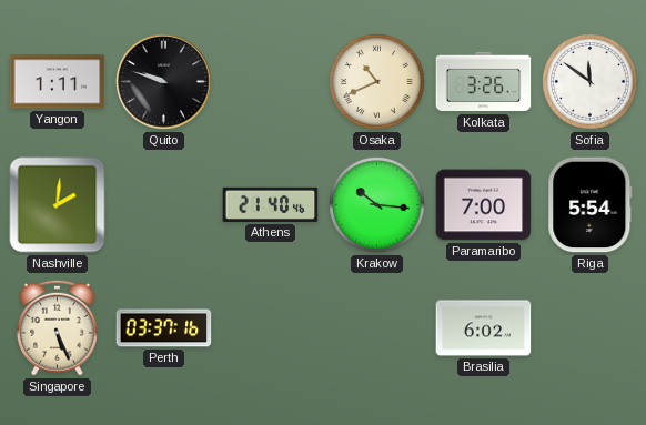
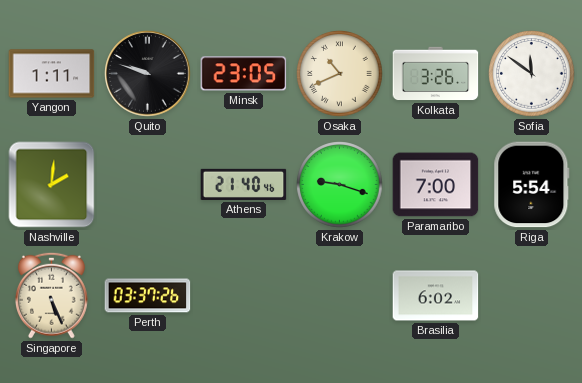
Minsk: none -> 23:05 (244, 74)
Krakow: 10:16 -> 9:18 (340, 185)
Perth: 03:37:16 -> 03:37:26 (148, 296)
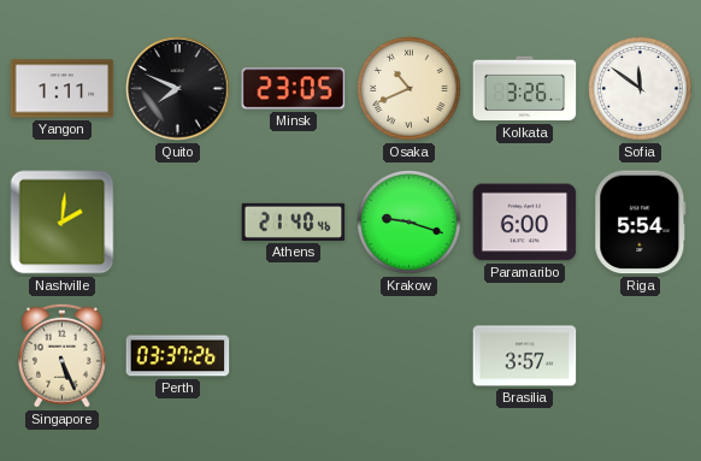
Quito: 9:48 -> 7:49 (178, 89)
Paramaribo: 7:00 -> 6:00 (525, 223)
Brasilia: 6:02 -> 3:57 (525, 356)
